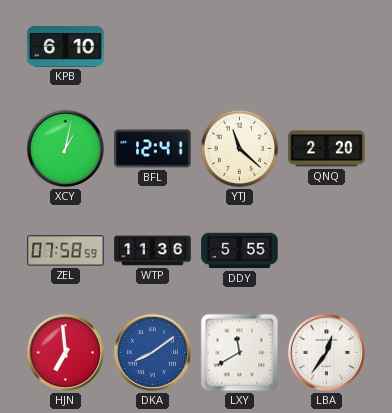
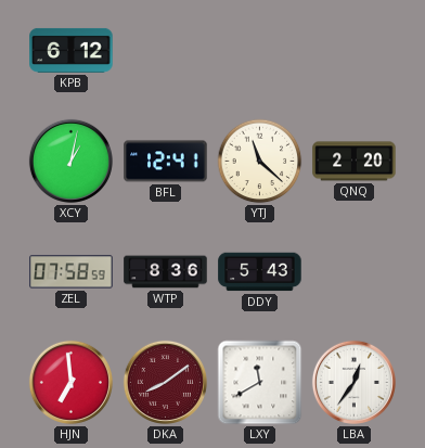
KPB: 6:10 -> 6:12 (72, 50)
WTP: 11:36 -> 8:36 (166, 272)
DDY: 5:55 -> 5:43 (260, 272)
DKA dial: blue -> burgundy (165, 382)
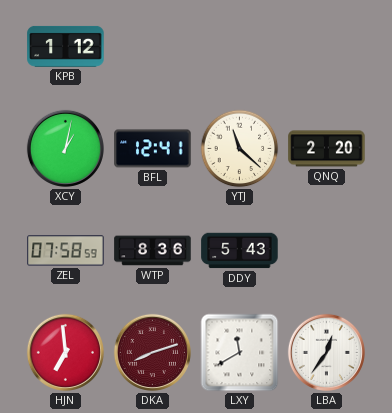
KPB: 6:12 -> 1:12 (66, 46)
DKA: 8:09 -> 8:12 (152, 352)
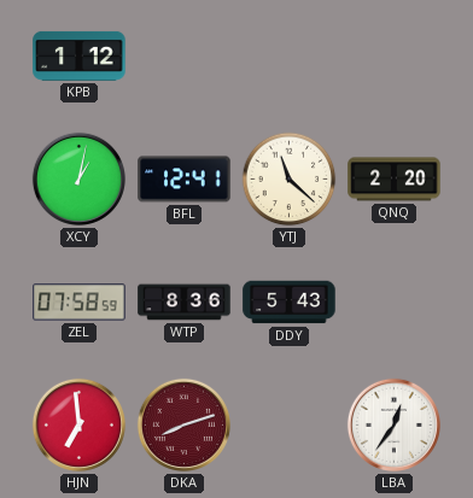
LXY: 11:40 -> none (240, 353)
